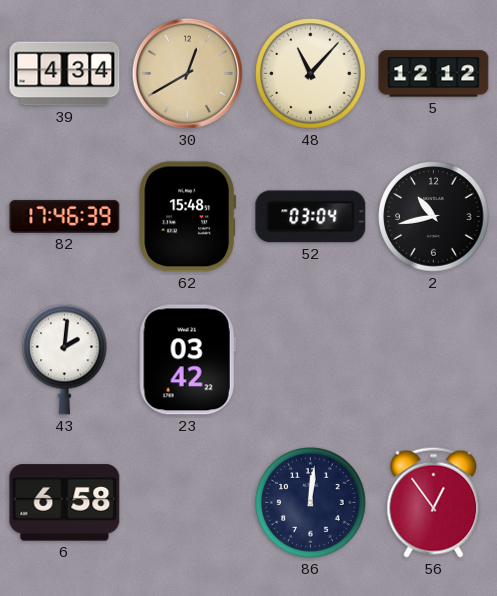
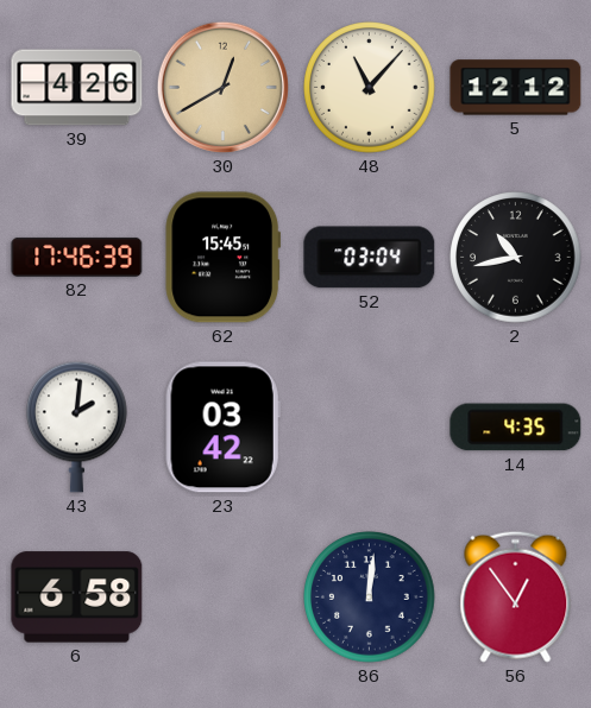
39: 4:34 -> 4:26 (77, 88)
62: 15:48 -> 15:45 (224, 258)
14: none -> 4:35 (516, 428)
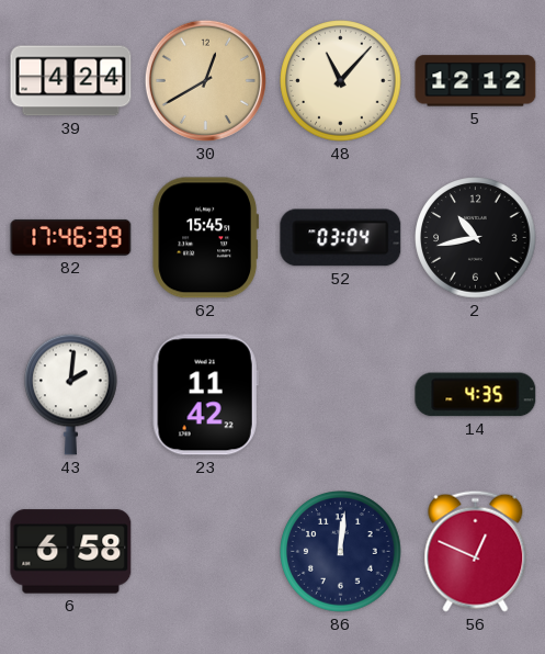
39: 4:26 -> 4:24 (71, 81)
23: 03:42 -> 11:42 (205, 395)
56: 12:54 -> 12:49 (476, 551)
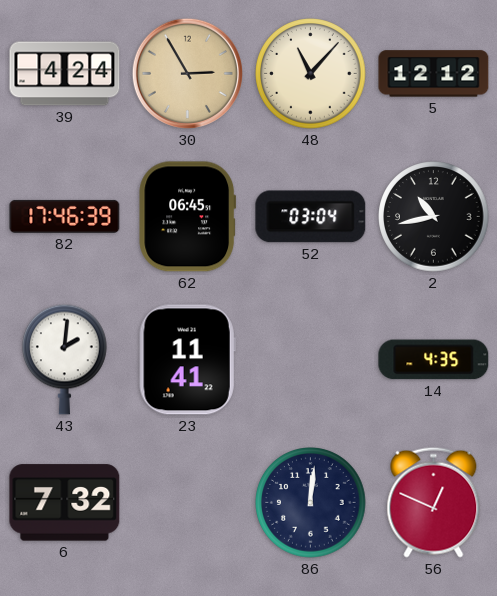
30: 12:40 -> 2:55 (187, 73)
62: 15:45 -> 06:45 (188, 217)
23: 11:42 -> 11:41 (187, 360)
6: 6:58 -> 7:32 (65, 503)
